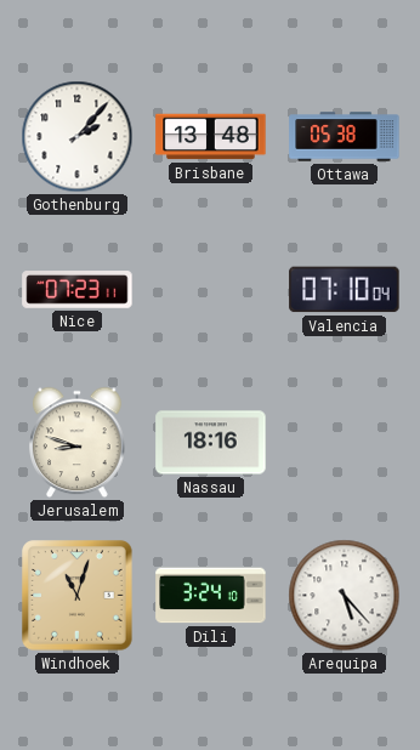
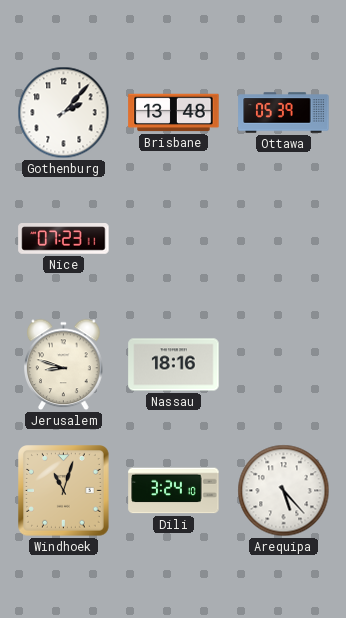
Ottawa: 05:38 -> 05:39 (284, 113)
Valencia: 07:10 -> none (345, 290)
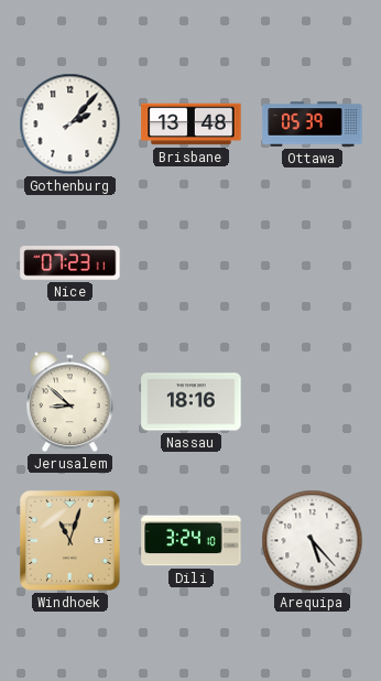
Jerusalem: 8:48 -> 8:52 (70, 402)
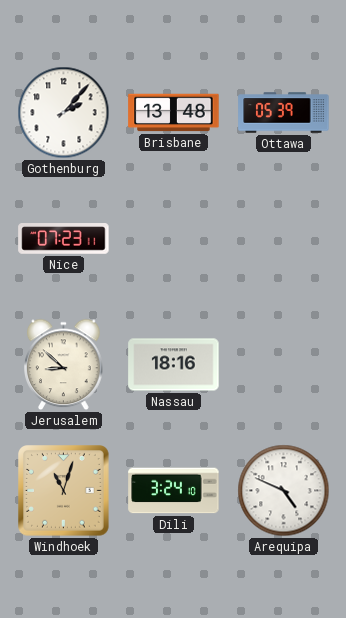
Arequipa: 5:23 -> 4:49 (284, 491)
